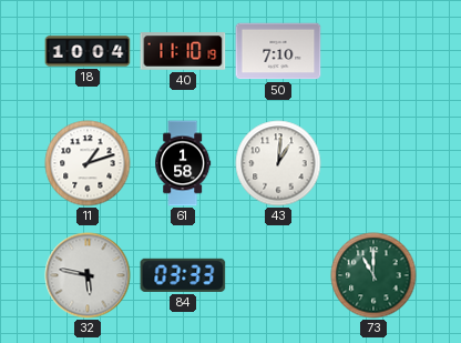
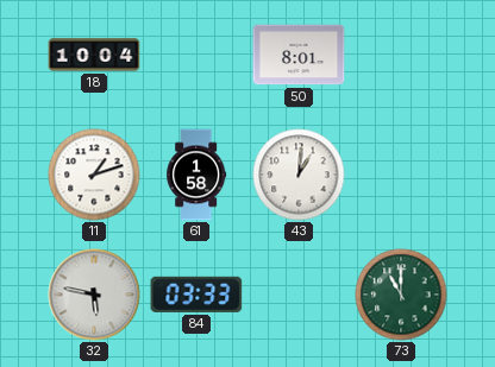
40: 11:10 -> none (183, 51)
50: 7:10 -> 8:01 (299, 55)
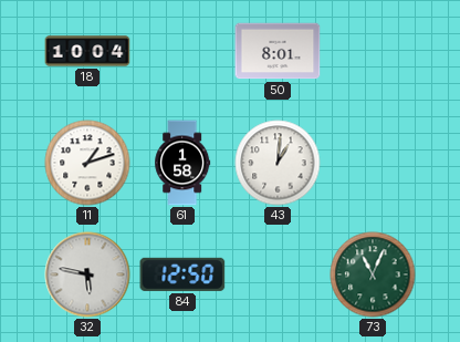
84: 03:33 -> 12:50 (182, 274)
73: 11:00 -> 11:04 (373, 274)
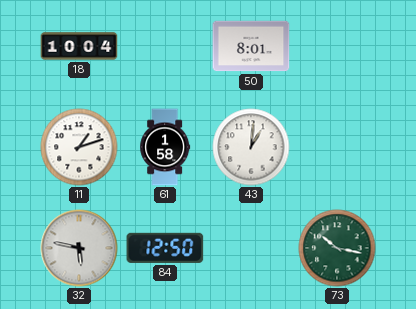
73: 11:04 -> 10:17 (337, 248)
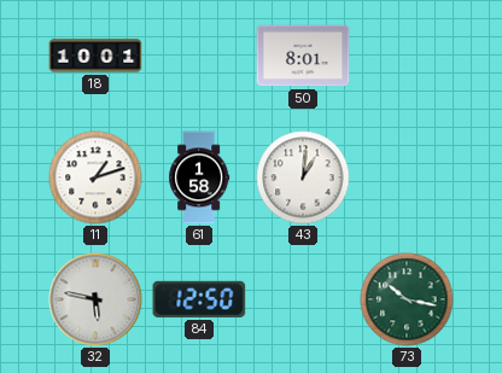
18: 10:04 -> 10:01 (95, 56)
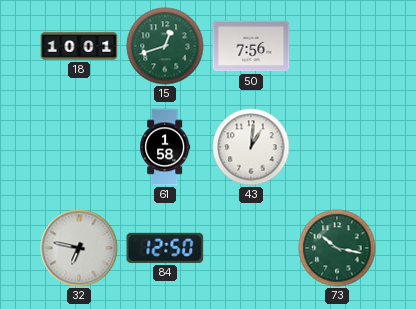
15: none -> 12:42 (165, 46)
50: 8:01 -> 7:56 (251, 46)
11: 1:12 -> none (95, 177)
32: 5:47 -> 6:47 (79, 248)
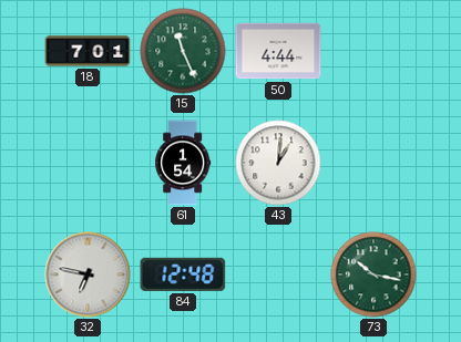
18: 10:01 -> 7:01 (88, 51)
15: 12:42 -> 11:26 (183, 51)
50: 7:56 -> 4:44 (278, 51)
61: 1:58 -> 1:54 (183, 163)
84: 12:50 -> 12:48 (183, 274)
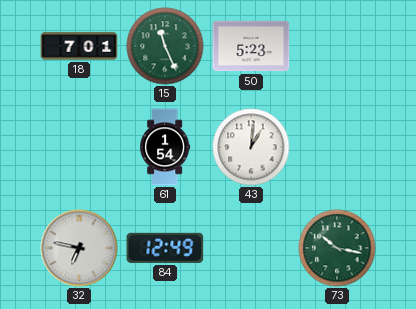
50: 4:44 -> 5:23 (251, 46)
84: 12:48 -> 12:49 (165, 248)
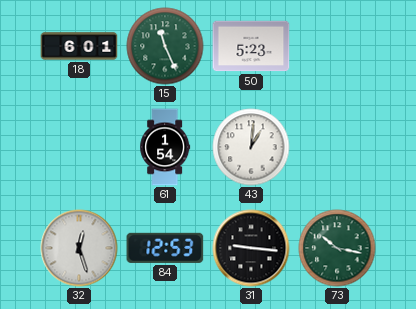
18: 7:01 -> 6:01 (79, 46)
32: 6:47 -> 12:27 (79, 248)
84: 12:49 -> 12:53 (165, 248)
31: none -> 9:16 (251, 248)
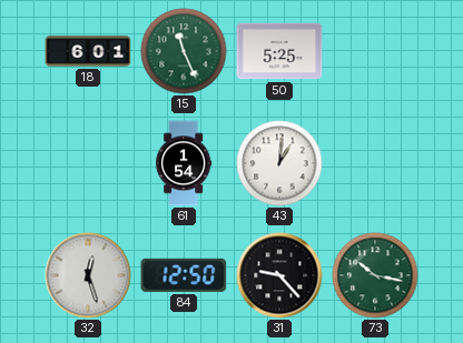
50: 5:23 -> 5:25 (279, 51)
84: 12:53 -> 12:50 (184, 275)
31: 9:16 -> 9:23 (279, 275)
